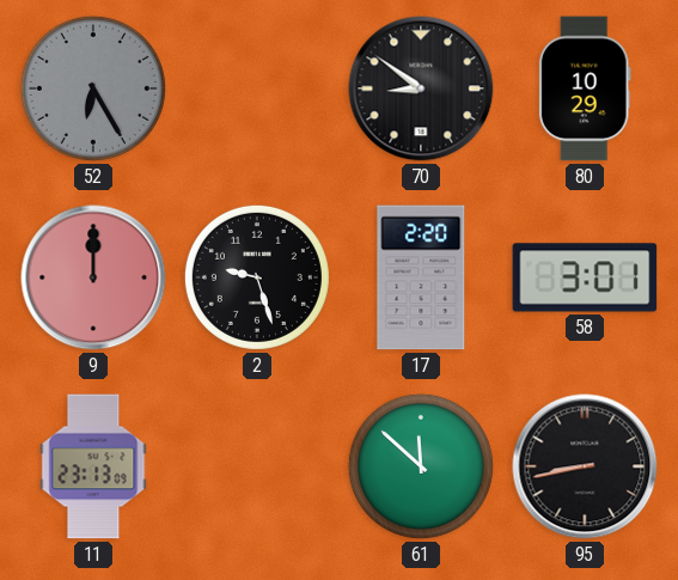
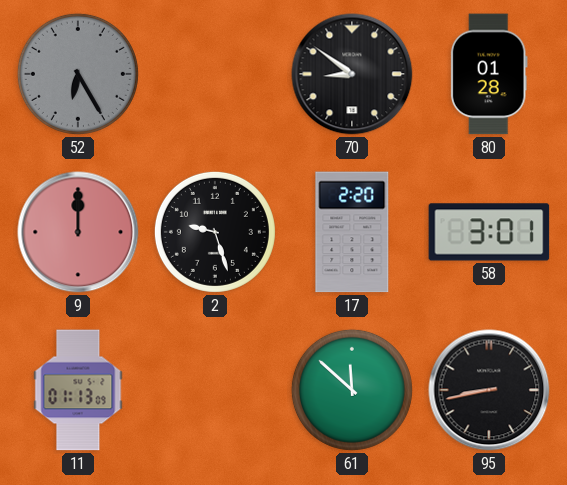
80: 10:29 -> 01:28 (489, 74)
11: 23:13 -> 01:13 (78, 390)
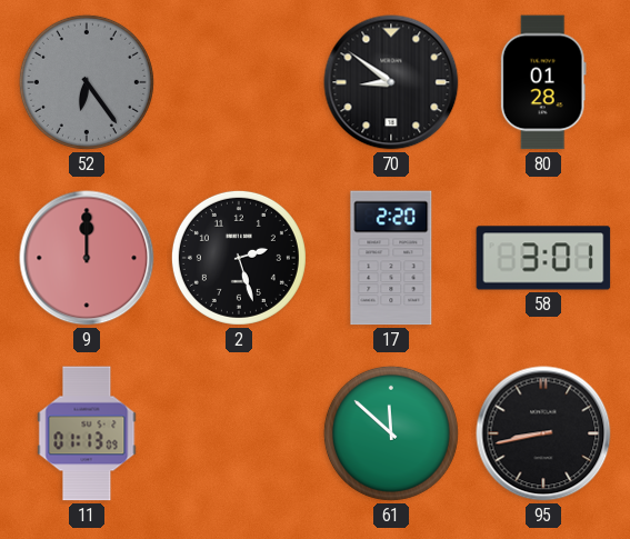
52: 6:25 -> 6:24 (87, 82)
2: 9:27 -> 2:27 (239, 258)
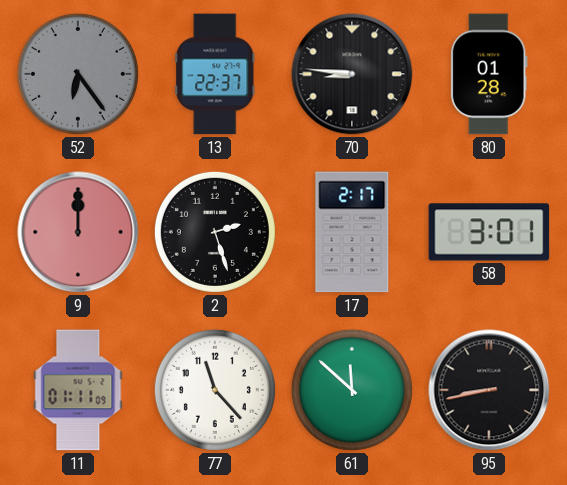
13: none -> 22:37 (215, 74)
70: 8:51 -> 8:46 (352, 74)
17: 2:20 -> 2:17 (352, 232)
11: 01:13 -> 01:11 (78, 390)
77: none -> 11:23 (215, 390)
